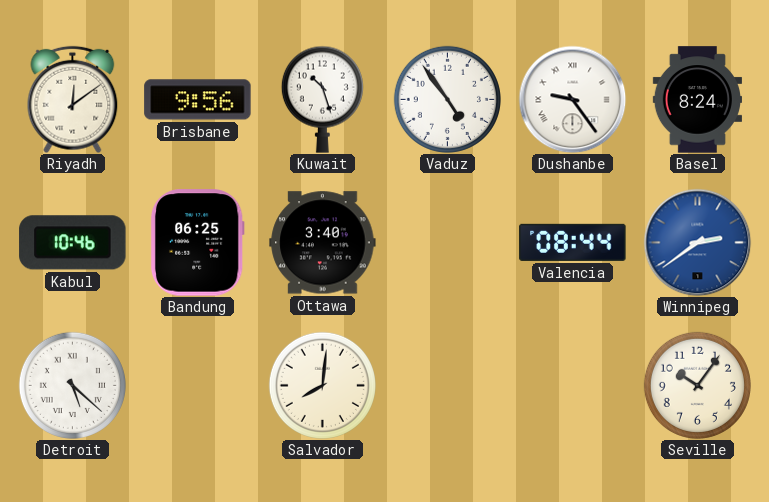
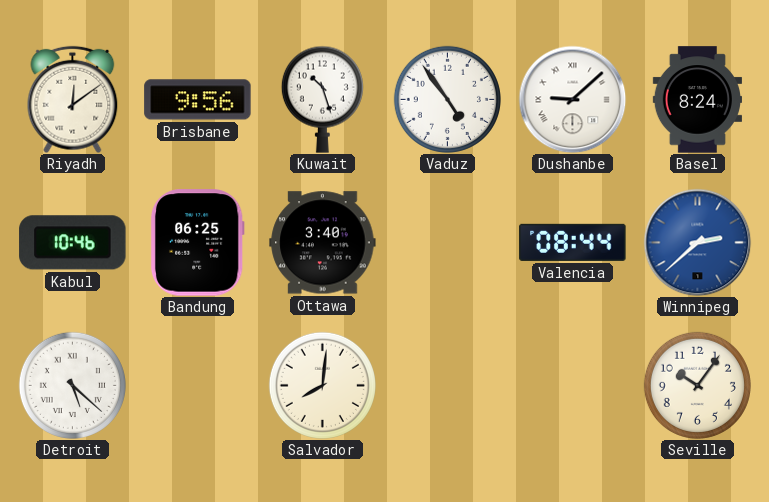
Dushanbe: 9:24 -> 9:08 (572, 99)
Winnipeg: 2:39 -> 2:38 (697, 242)
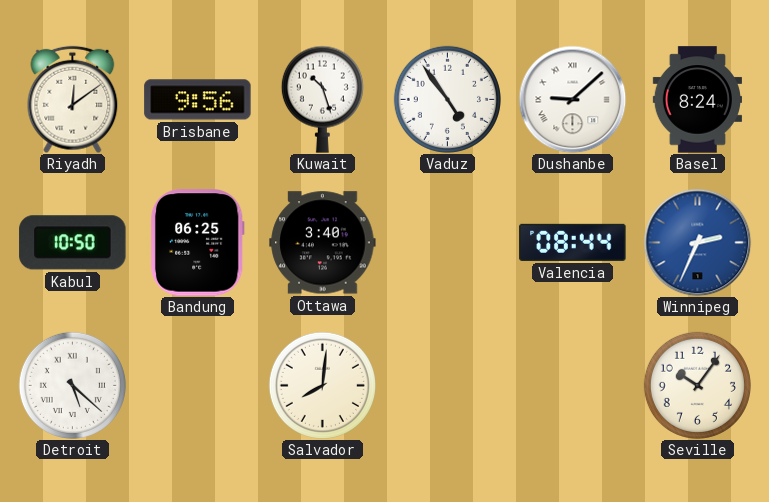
Kabul: 10:46 -> 10:50 (73, 243)
Winnipeg: 2:38 -> 2:34 (697, 242)
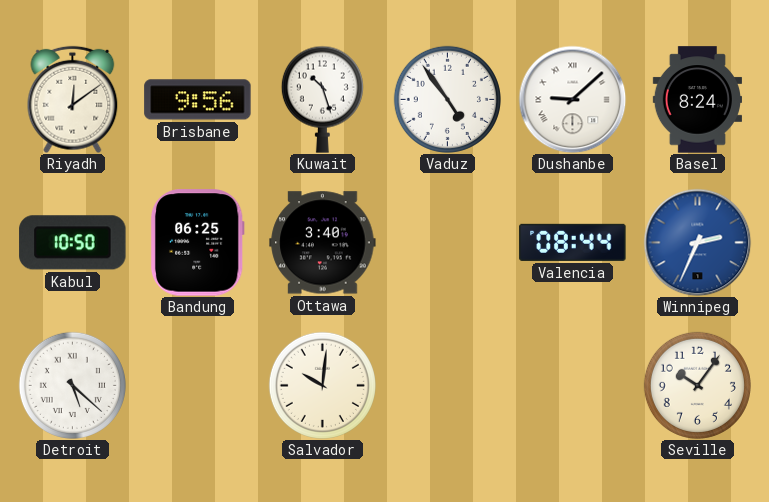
Salvador: 8:01 -> 10:01 (322, 385)
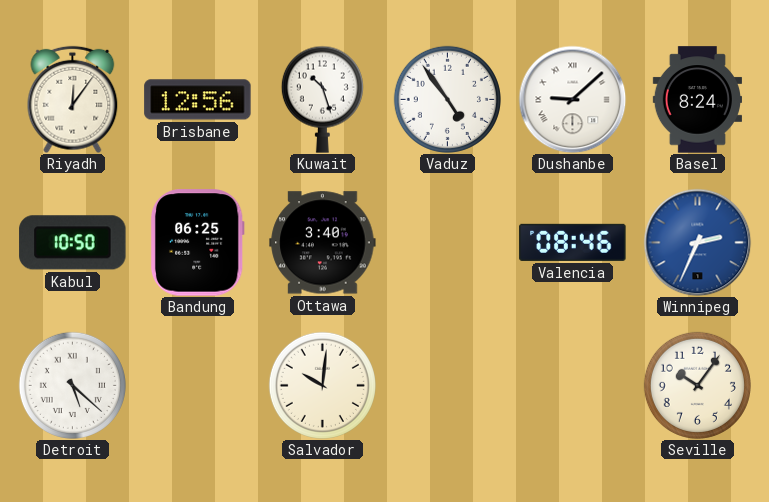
Riyadh: 12:09 -> 12:06 (73, 99)
Brisbane: 9:56 -> 12:56 (198, 100)
Valencia: 08:44 -> 08:46 (573, 242)
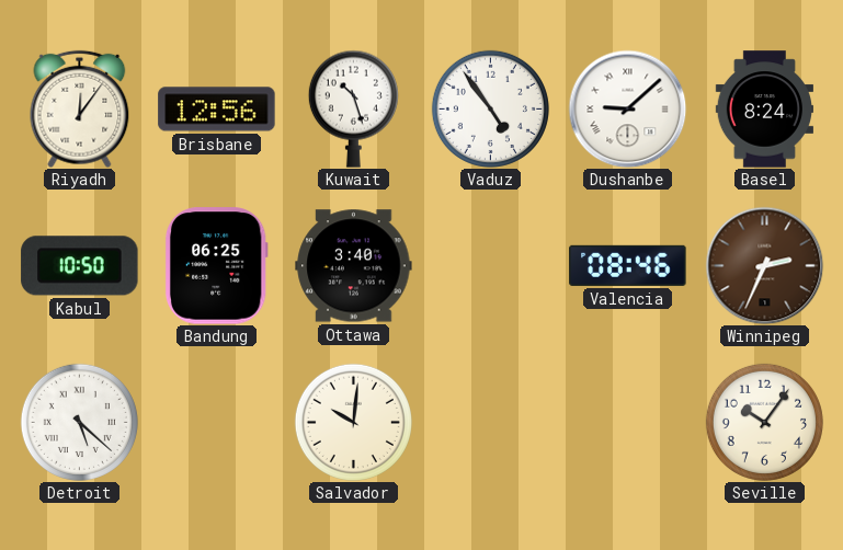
Winnipeg dial: blue -> brown (764, 265)
